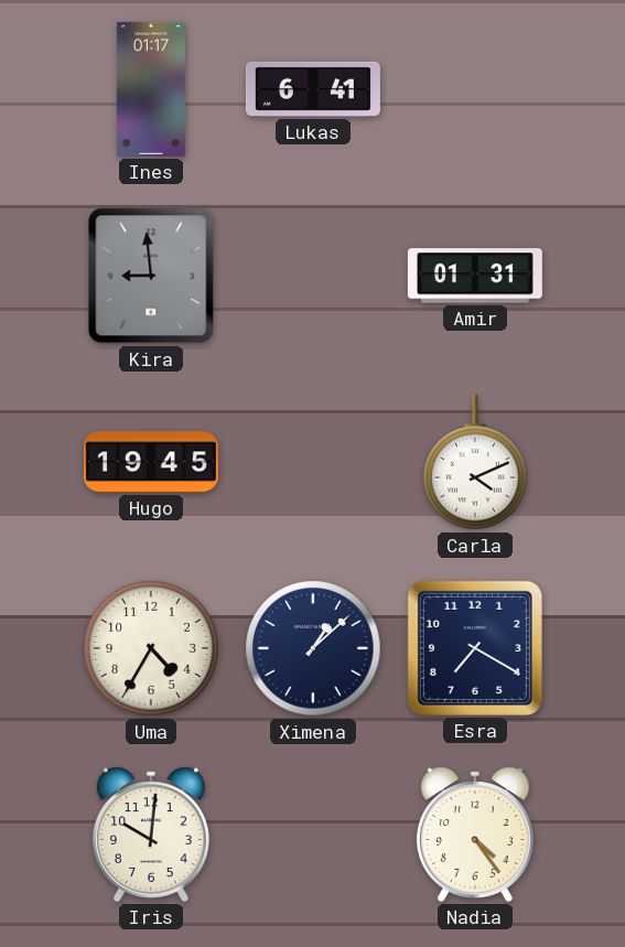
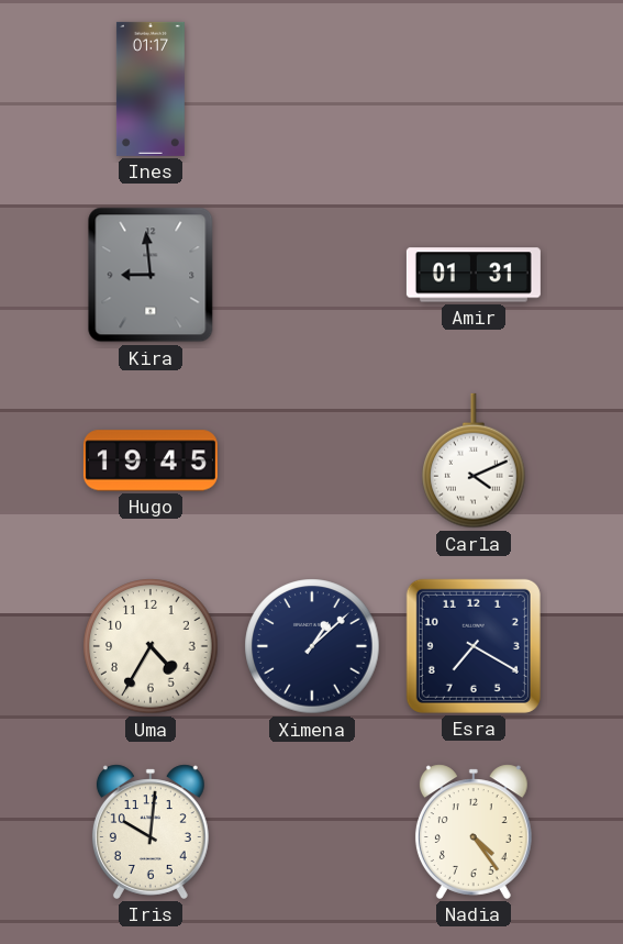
Lukas: 6:41 -> none (313, 89)
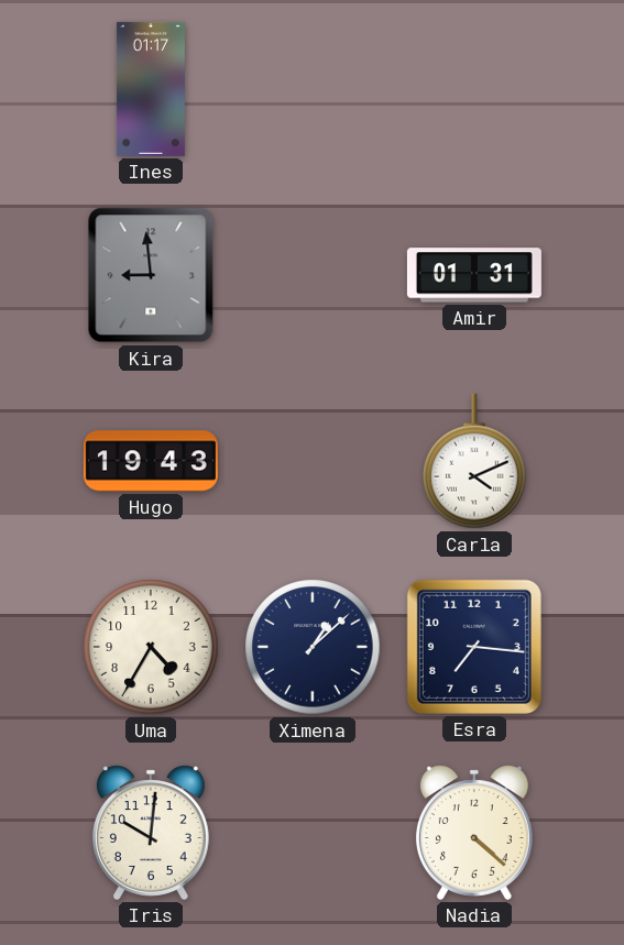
Hugo: 19:45 -> 19:43 (151, 461)
Esra: 7:20 -> 7:16 (474, 647)
Nadia: 4:24 -> 4:22 (474, 833)
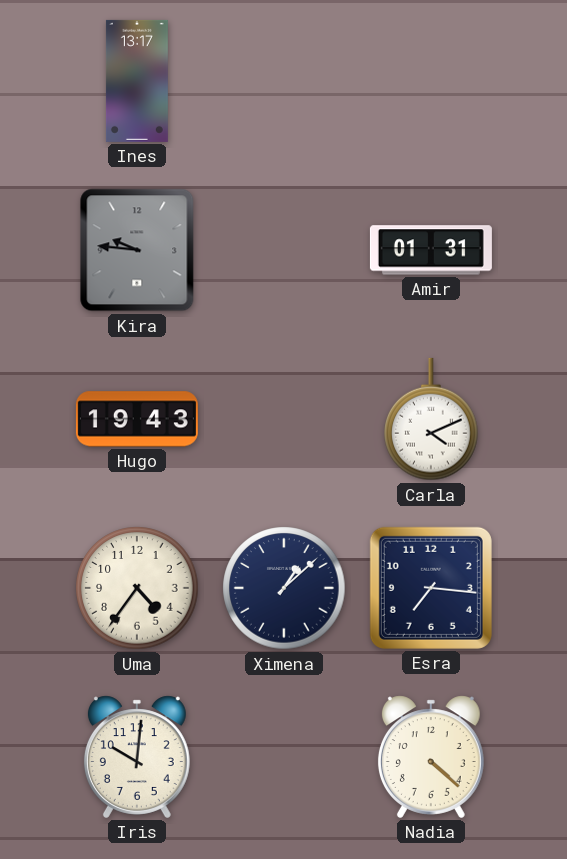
Ines: 01:17 -> 13:17 (137, 81)
Kira: 8:59 -> 9:46 (137, 250)
Uma: 4:35 -> 4:36 (137, 588)
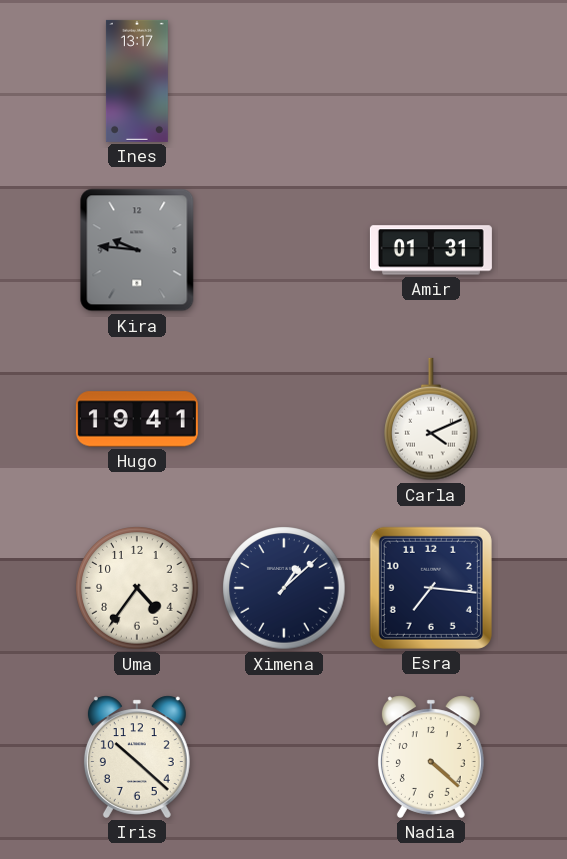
Hugo: 19:43 -> 19:41 (137, 419)
Iris: 10:01 -> 10:22 (137, 757)
